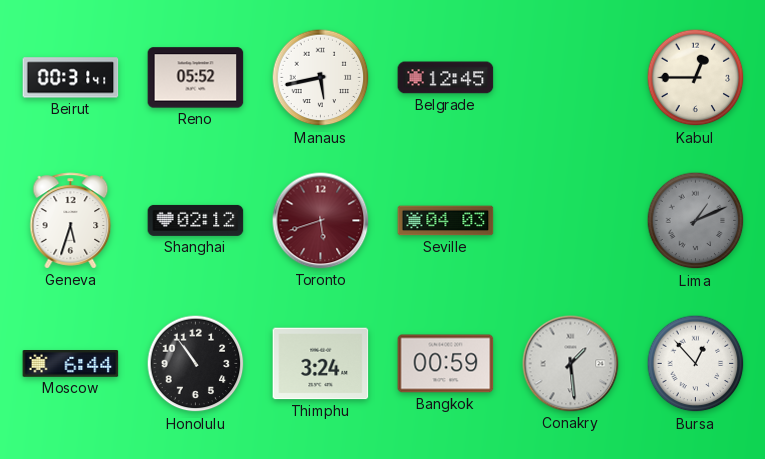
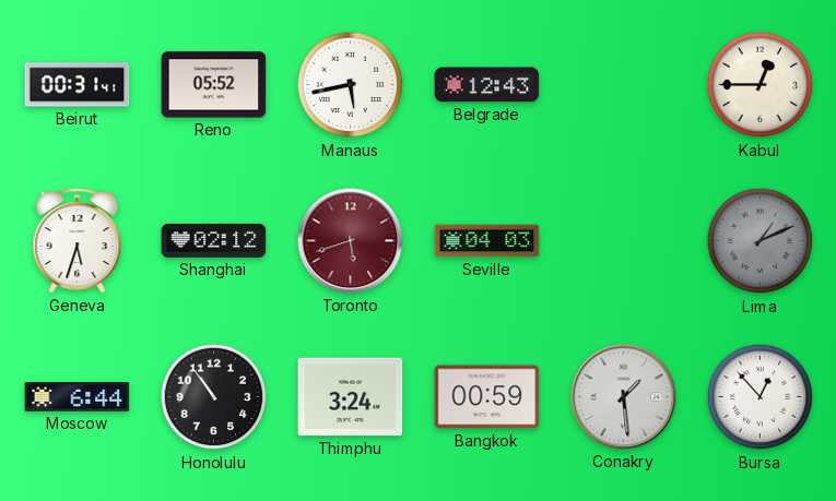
Belgrade: 12:45 -> 12:43 (487, 85)
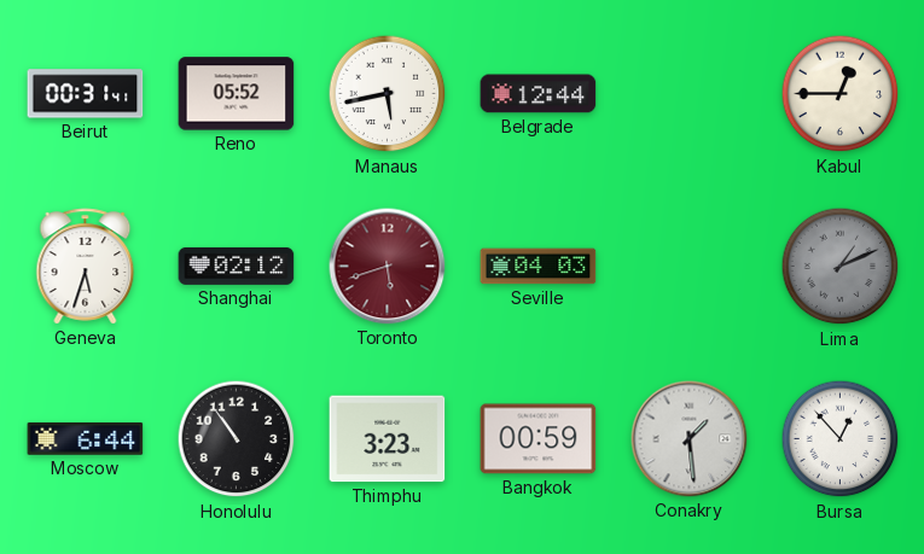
Belgrade: 12:43 -> 12:44 (539, 94)
Thimphu: 3:24 -> 3:23 (388, 439)
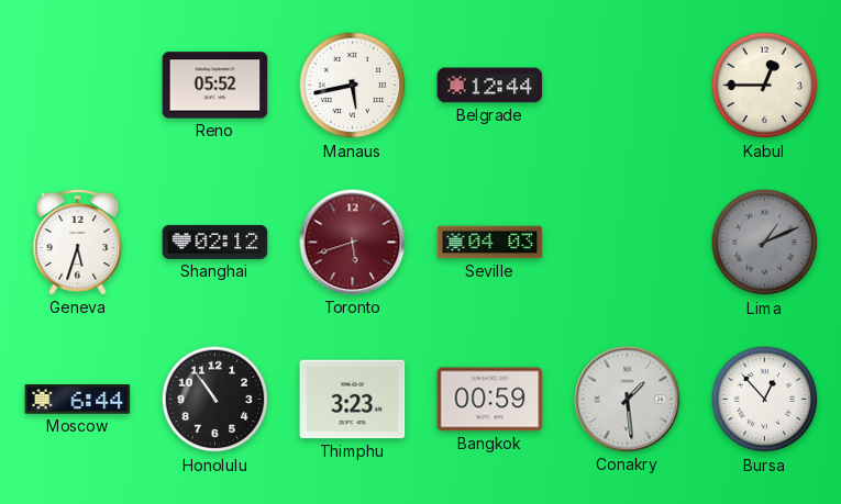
Beirut: 00:31 -> none (86, 94)
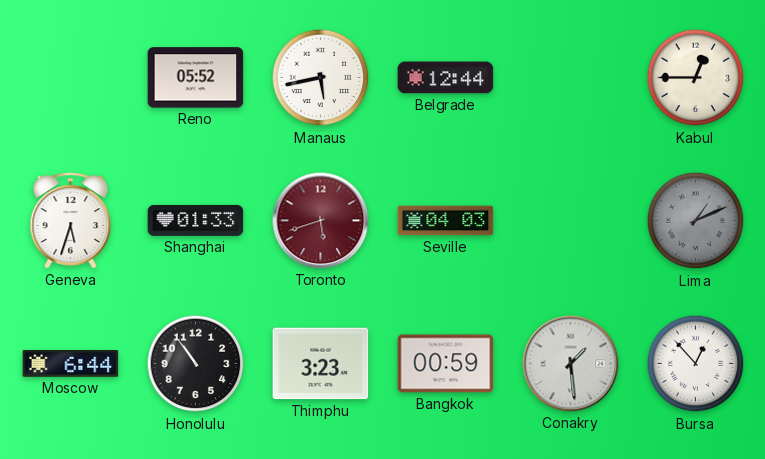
Shanghai: 02:12 -> 01:33 (196, 220)
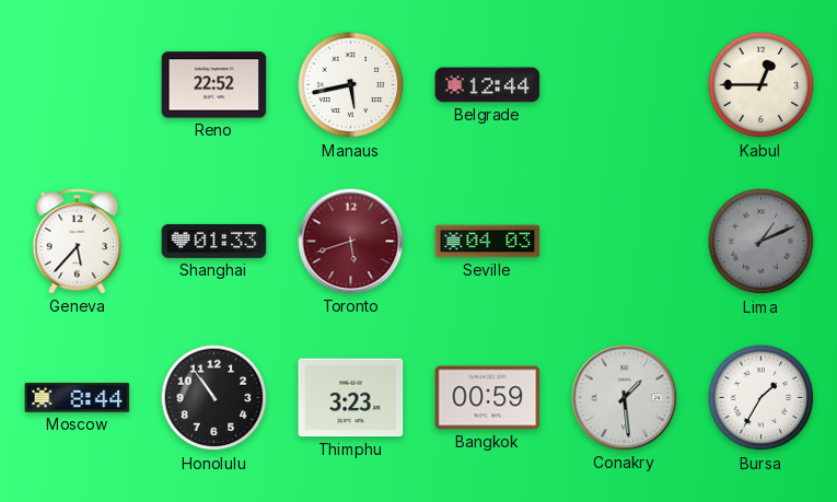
Reno: 05:52 -> 22:52 (214, 85)
Geneva: 5:33 -> 5:37 (78, 242)
Moscow: 6:44 -> 8:44 (78, 398)
Bursa: 12:53 -> 1:35 (762, 398)
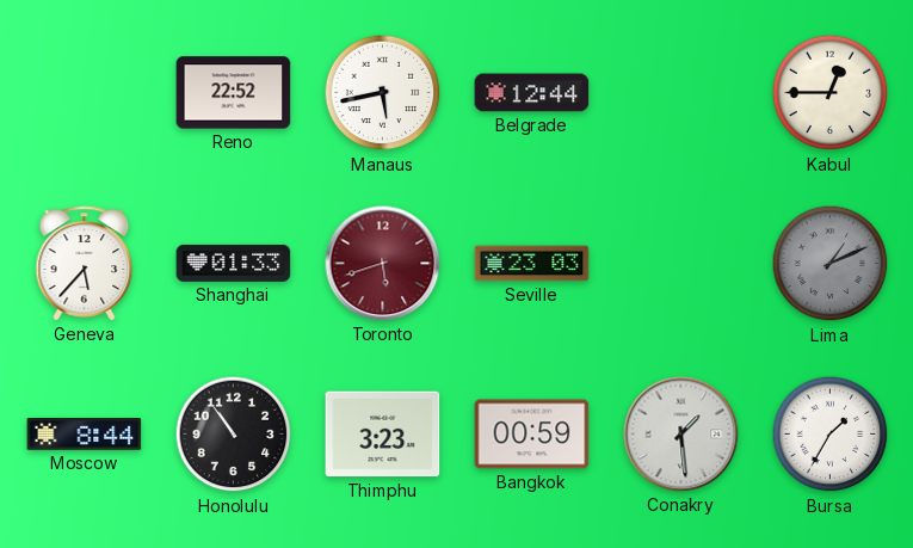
Seville: 04:03 -> 23:03 (532, 264)
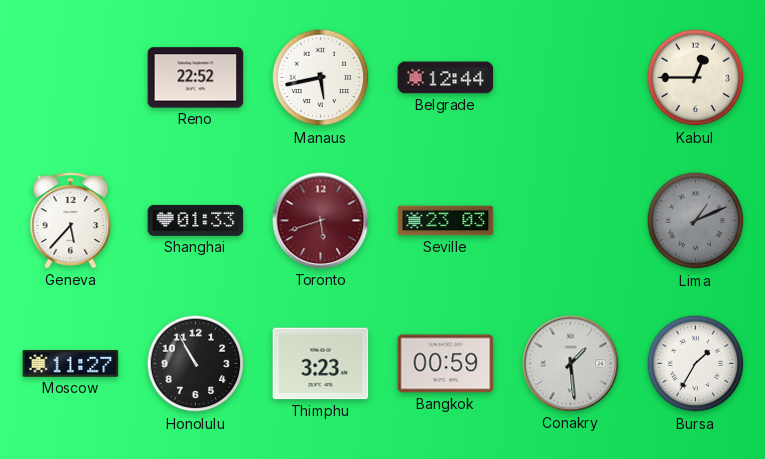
Moscow: 8:44 -> 11:27 (71, 364)
Honolulu: 10:54 -> 10:55 (196, 364)
